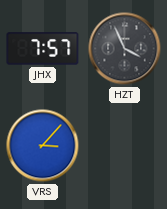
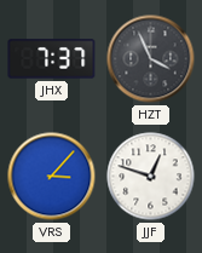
JHX: 7:57 -> 7:37 (52, 59)
JJF: none -> 12:48 (151, 177)
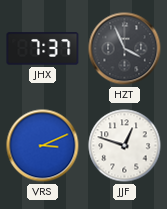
VRS: 3:07 -> 3:11 (43, 146)
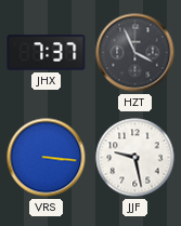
VRS: 3:11 -> 3:16 (47, 158)
JJF: 12:48 -> 9:28 (135, 158)
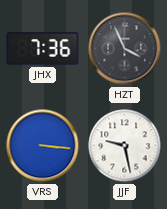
JHX: 7:37 -> 7:36 (43, 49)
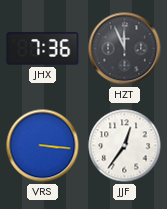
HZT: 3:56 -> 11:56 (125, 49)
JJF: 9:28 -> 12:36 (125, 146)
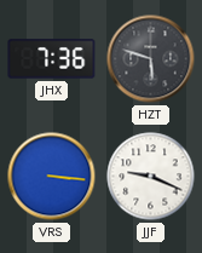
HZT: 11:56 -> 5:48 (151, 59)
JJF: 12:36 -> 9:19 (151, 177)
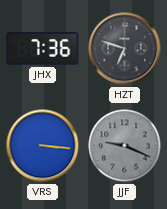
HZT: 5:48 -> 6:48 (125, 49)
JJF dial: white -> grey (125, 146)
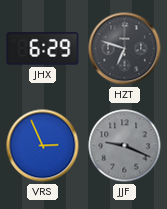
JHX: 7:36 -> 6:29 (43, 49)
VRS: 3:16 -> 2:56 (43, 146)
